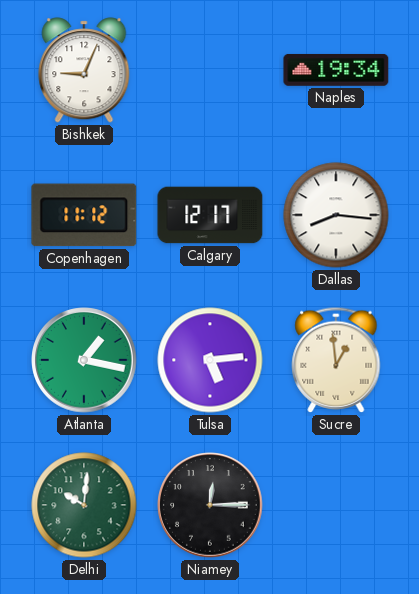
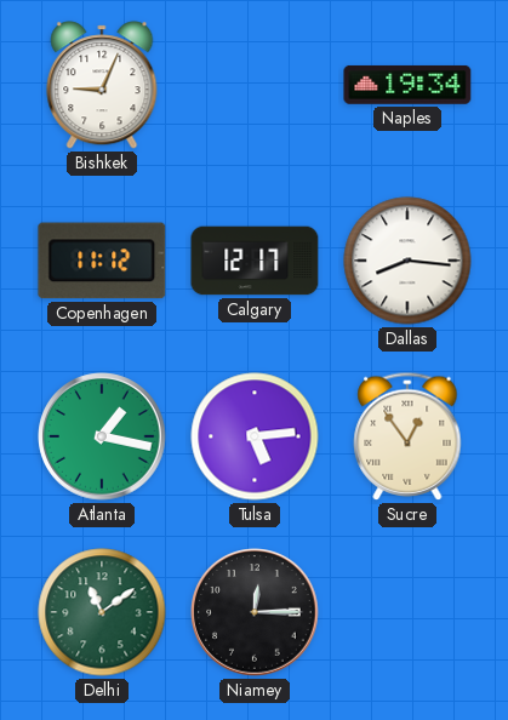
Sucre: 12:59 -> 12:54 (407, 436)
Delhi: 10:01 -> 11:09 (102, 612)
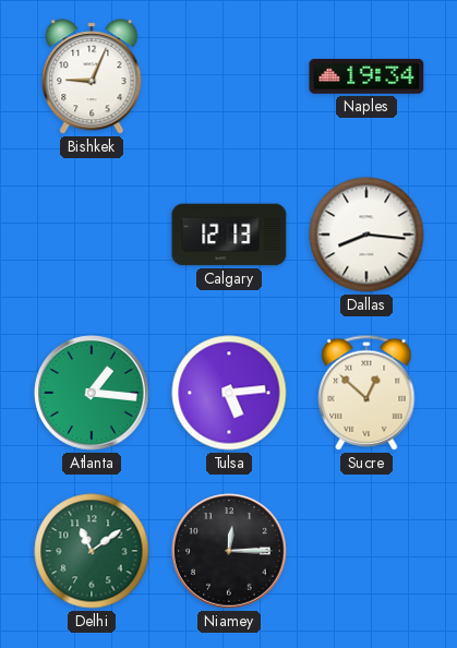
Copenhagen: 11:12 -> none (102, 261)
Calgary: 12:17 -> 12:13 (229, 235)
Atlanta: 1:17 -> 1:16 (92, 393)
Sucre: 12:54 -> 12:52 (366, 393)
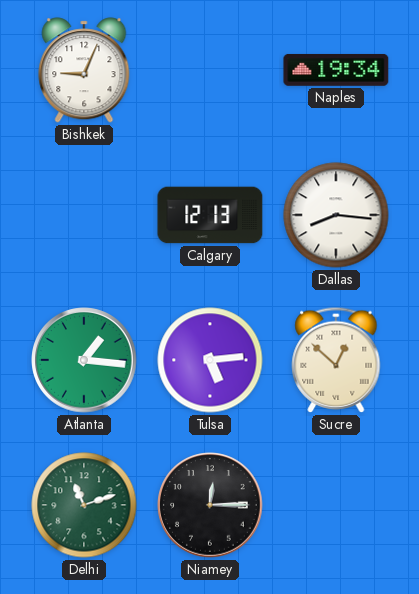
Delhi: 11:09 -> 11:12 (84, 505)
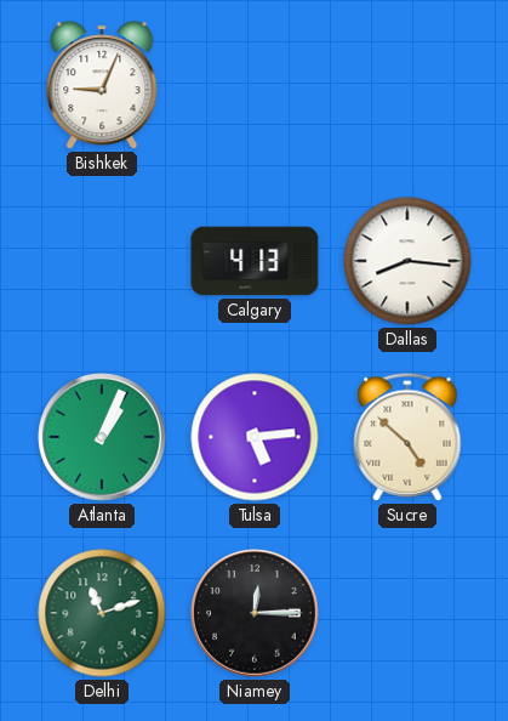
Naples: 19:34 -> none (336, 70)
Calgary: 12:13 -> 4:13 (255, 261)
Atlanta: 1:16 -> 1:04 (102, 437)
Sucre: 12:52 -> 4:52 (407, 437)
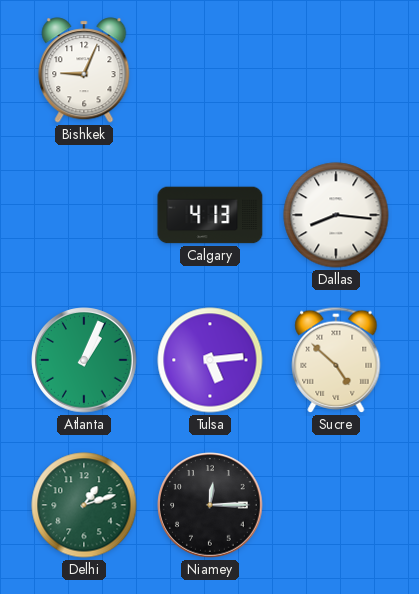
Delhi: 11:12 -> 1:12 (84, 505)
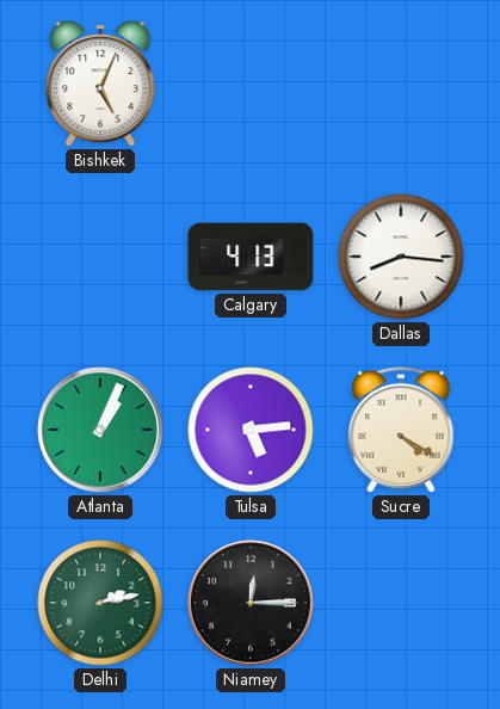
Bishkek: 9:04 -> 5:04 (100, 84)
Sucre: 4:52 -> 4:20 (401, 430)
Delhi: 1:12 -> 2:13 (100, 603)
